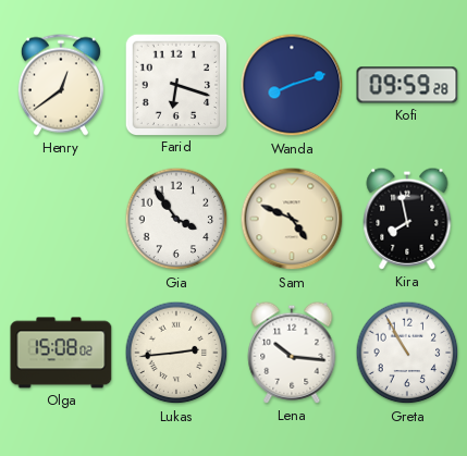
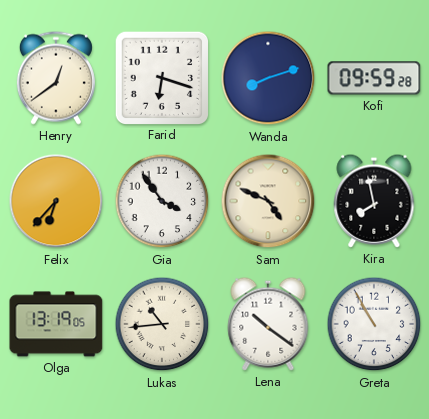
Felix: none -> 6:37 (56, 201)
Olga: 15:08 -> 13:19 (56, 324)
Lukas: 2:44 -> 10:44 (162, 324)
Lena: 10:16 -> 10:21 (268, 324)
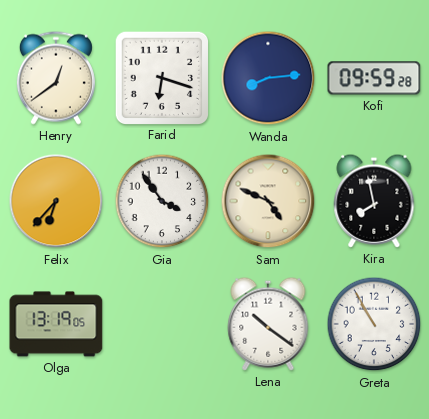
Wanda: 8:12 -> 8:14 (268, 78)
Lukas: 10:44 -> none (162, 324)
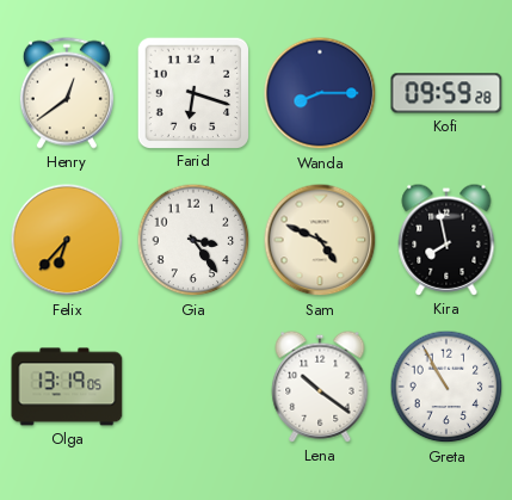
Wanda: 8:14 -> 8:15 (320, 93)
Gia: 3:54 -> 3:24 (193, 240)
